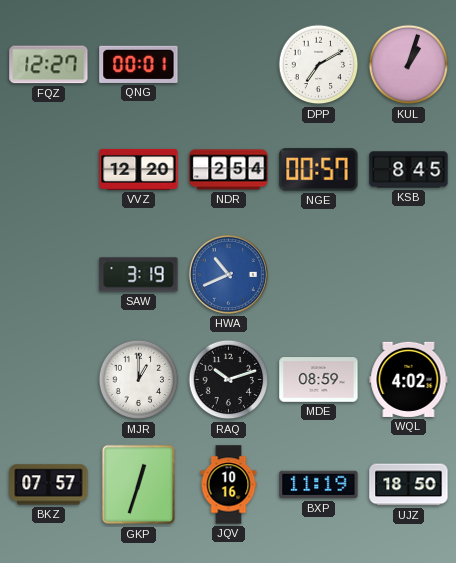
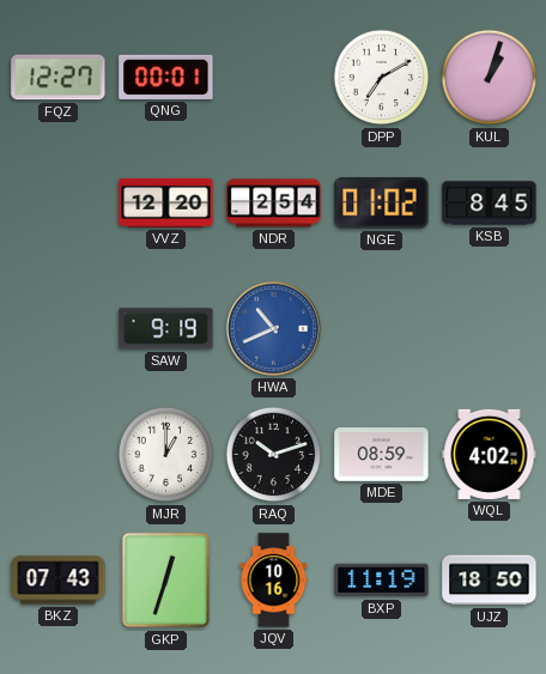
NGE: 00:57 -> 01:02 (382, 204)
SAW: 3:19 -> 9:19 (166, 329)
BKZ: 07:57 -> 07:43 (59, 581)
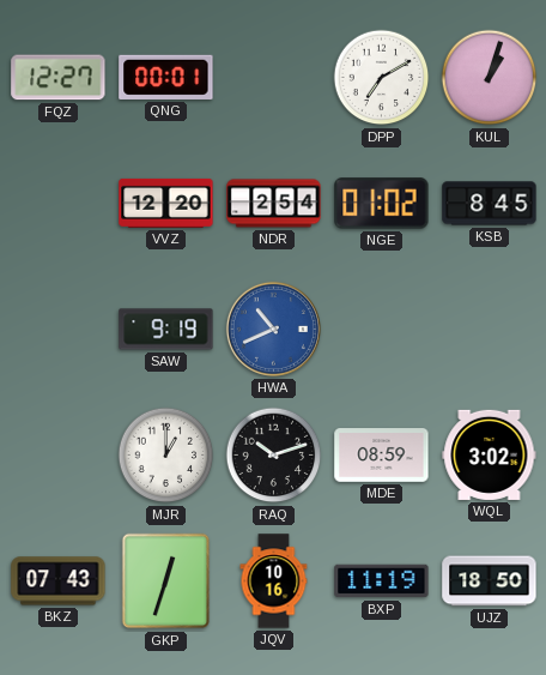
WQL: 4:02 -> 3:02 (490, 454)
